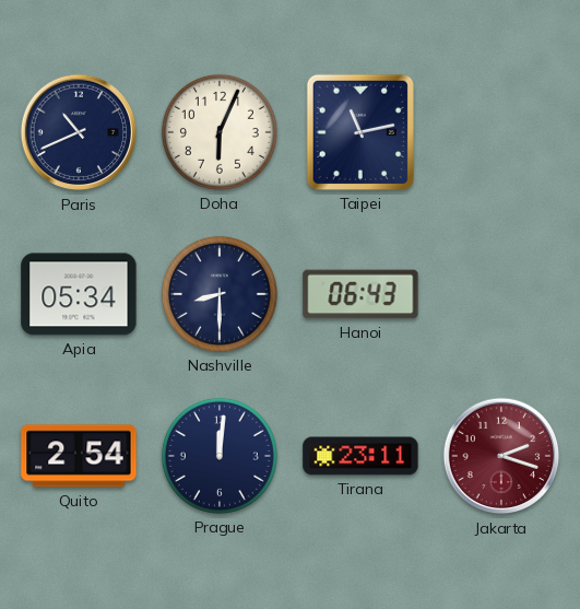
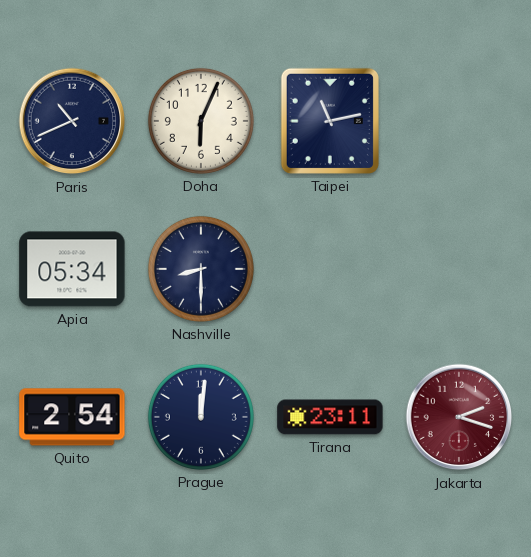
Hanoi: 06:43 -> none (360, 294)
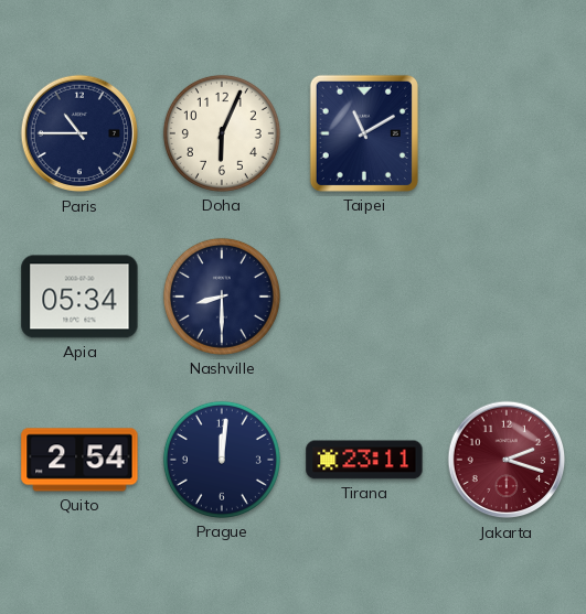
Paris: 10:41 -> 10:45 (79, 133)
Taipei: 11:13 -> 11:10 (364, 133)
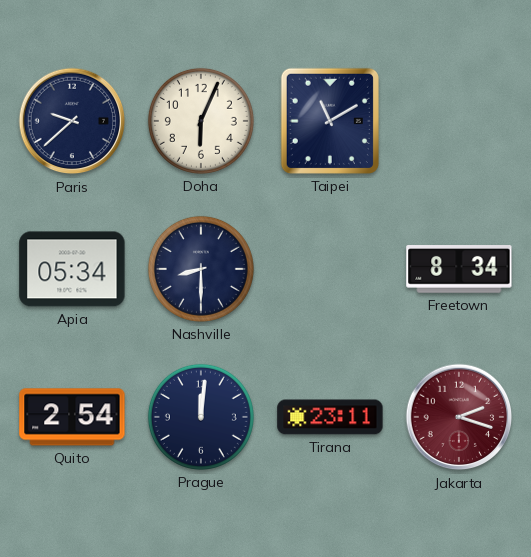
Paris: 10:45 -> 9:38 (72, 121)
Freetown: none -> 8:34 (459, 270)
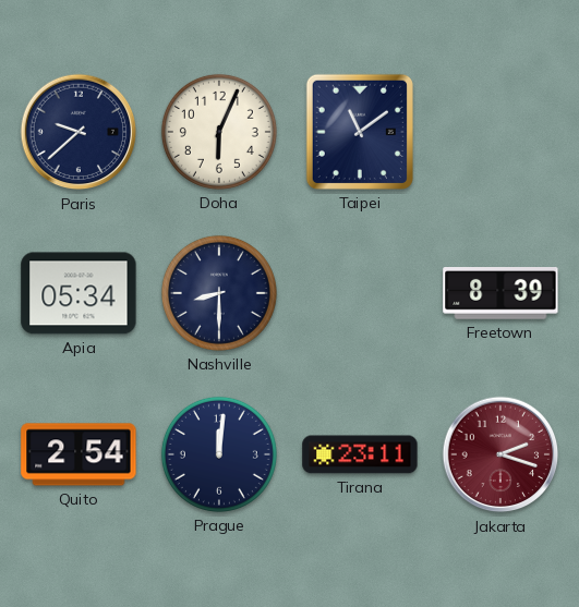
Taipei: 11:10 -> 11:09 (360, 132)
Freetown: 8:34 -> 8:39 (500, 294)
